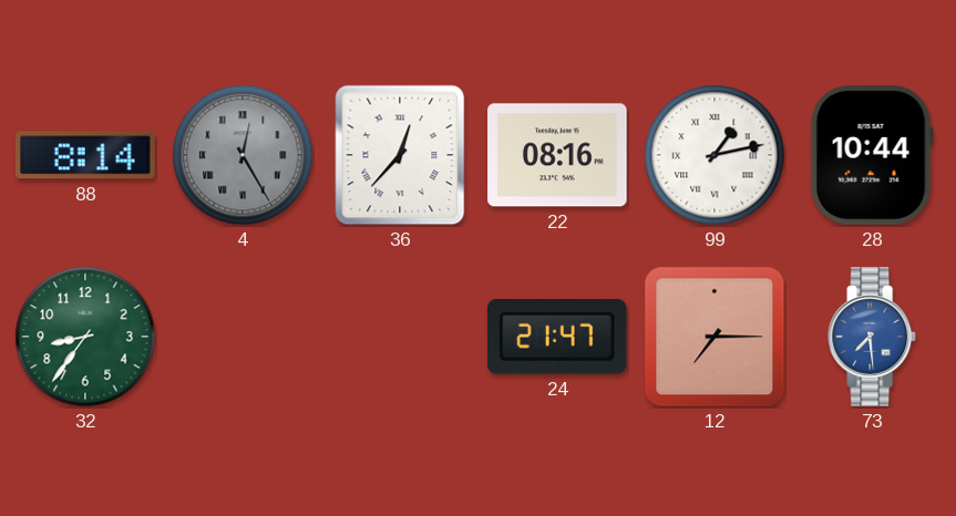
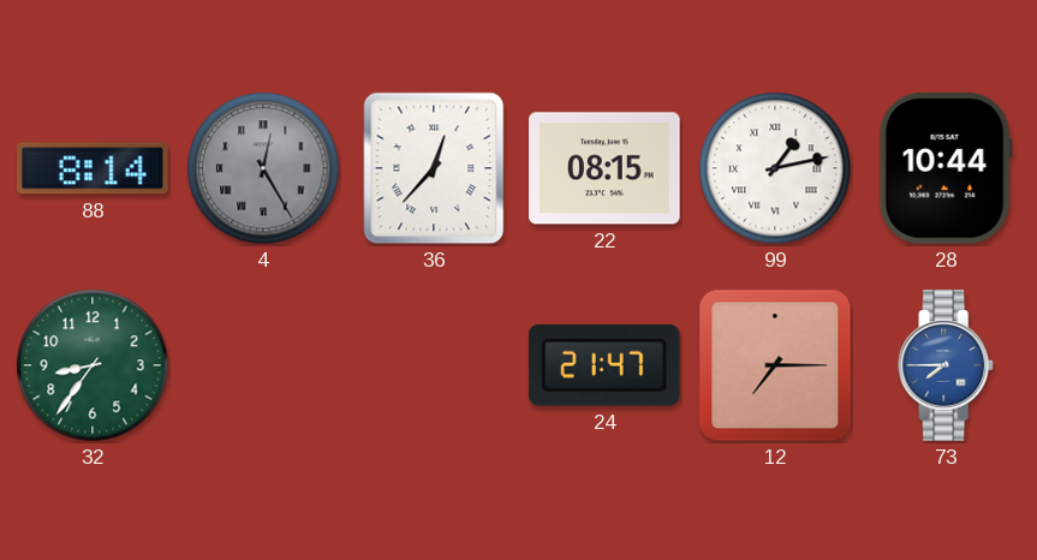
22: 08:16 -> 08:15 (604, 168)
73: 7:29 -> 7:45 (947, 365)
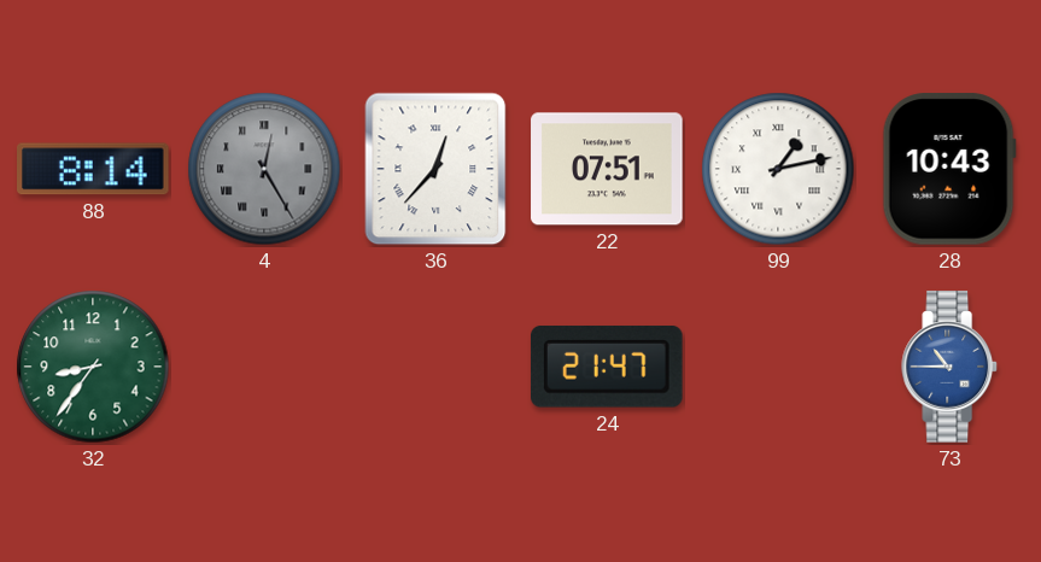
22: 08:15 -> 07:51 (607, 169)
28: 10:44 -> 10:43 (949, 169)
12: 7:15 -> none (775, 365)
73: 7:45 -> 10:45 (951, 367)
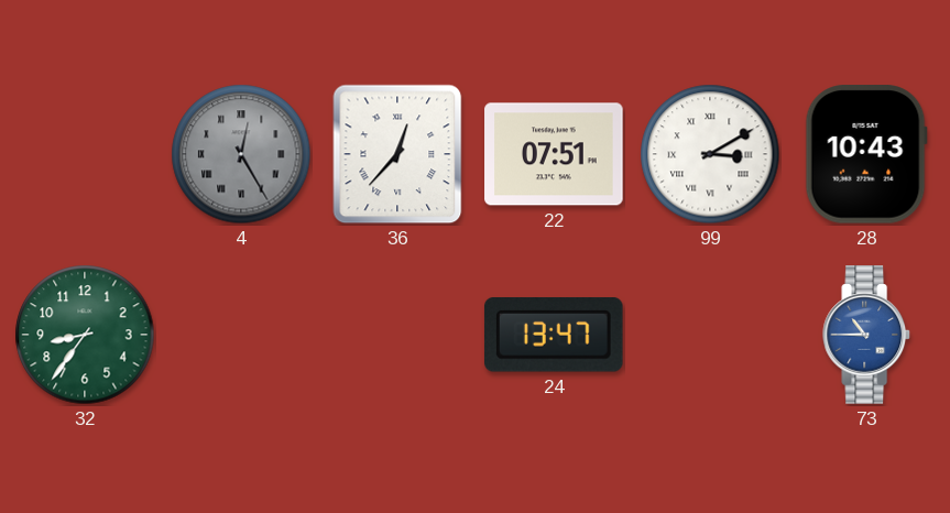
88: 8:14 -> none (94, 169)
99: 1:13 -> 3:10 (710, 154)
24: 21:47 -> 13:47 (554, 335)
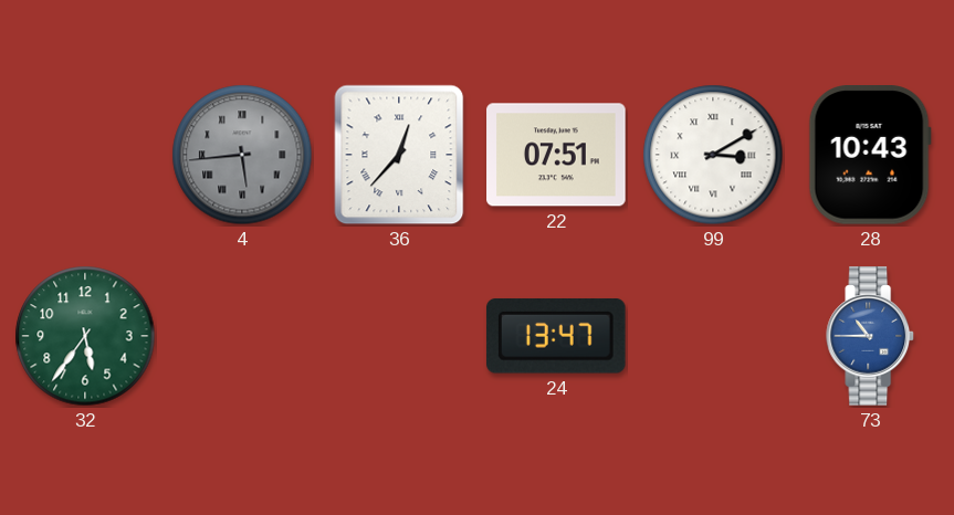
4: 12:25 -> 5:44 (242, 155)
32: 8:36 -> 5:36 (85, 336)
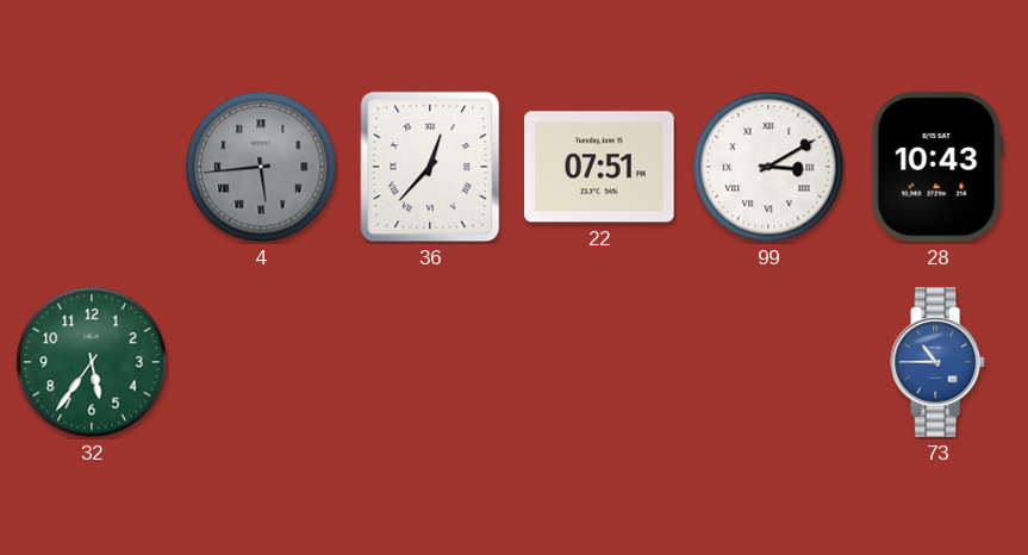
24: 13:47 -> none (556, 336)
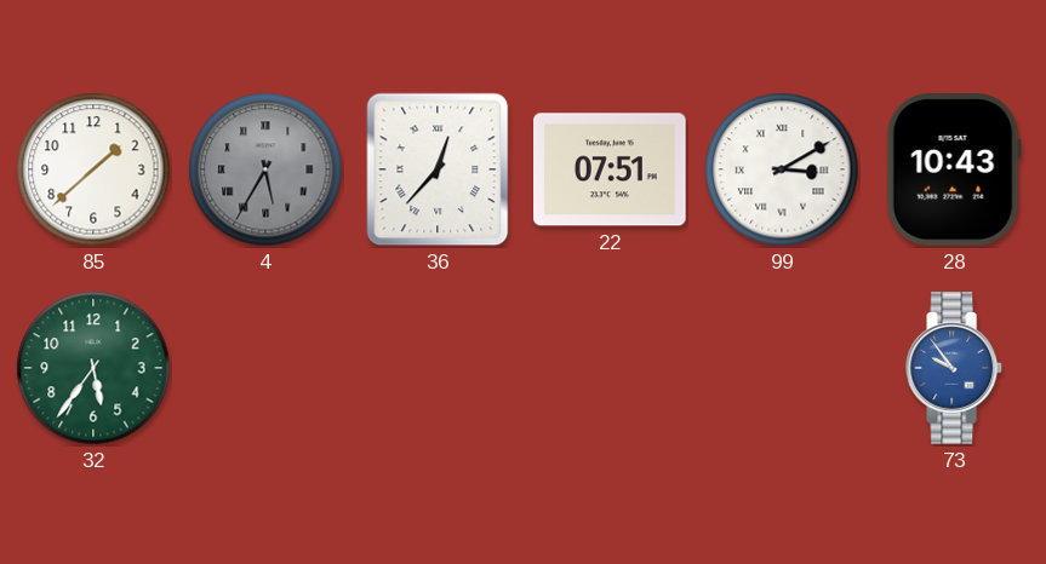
85: none -> 1:38 (93, 169)
4: 5:44 -> 5:35 (265, 169)
73: 10:45 -> 9:54 (955, 368)
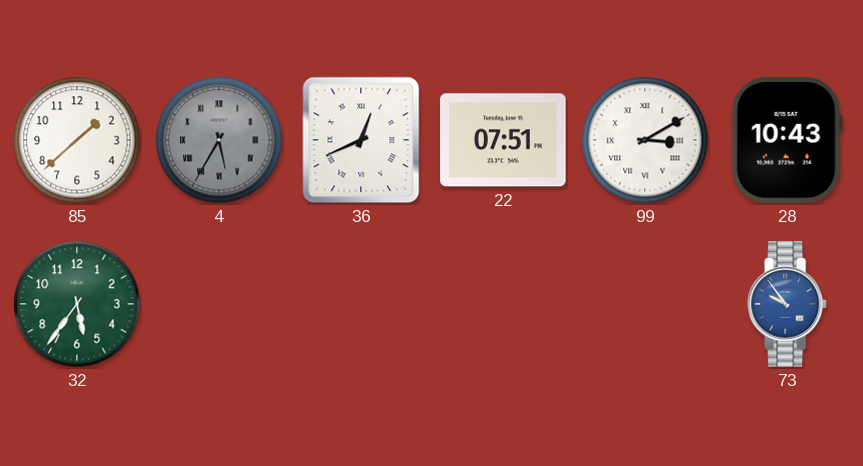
36: 12:37 -> 12:41 (361, 140)
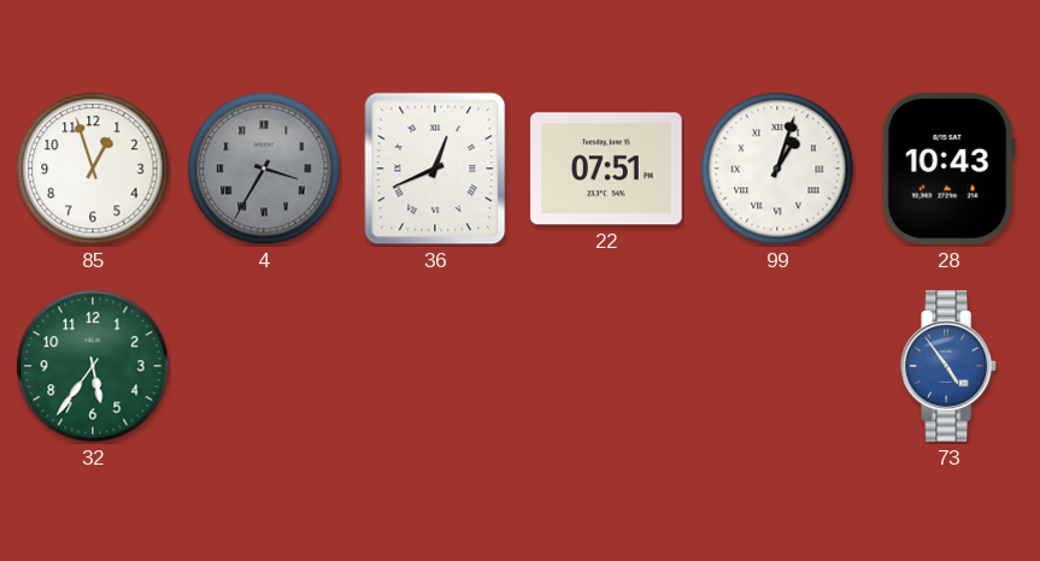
85: 1:38 -> 12:57 (93, 169)
4: 5:35 -> 3:35 (264, 169)
99: 3:10 -> 1:03 (777, 169)
73: 9:54 -> 4:54 (950, 366)
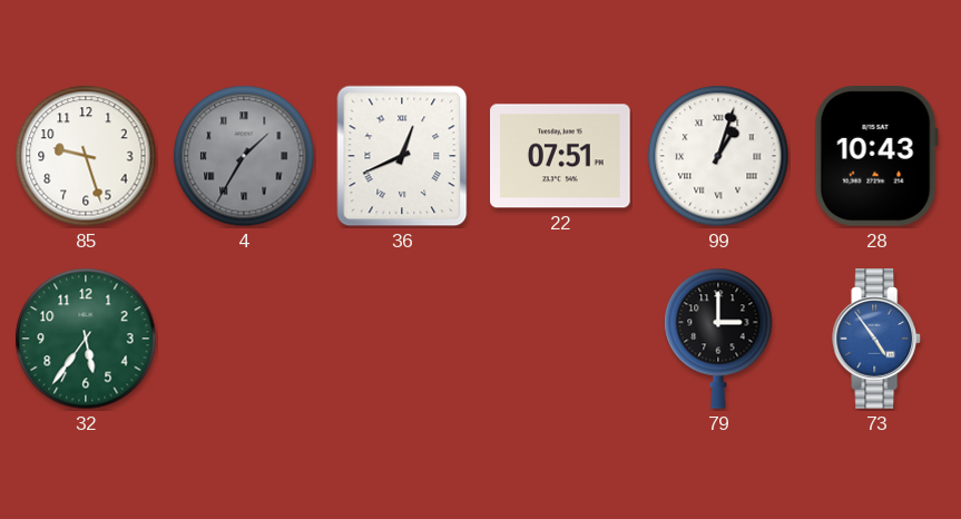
85: 12:57 -> 9:27 (86, 156)
4: 3:35 -> 1:35 (244, 156)
79: none -> 3:00 (718, 339)
